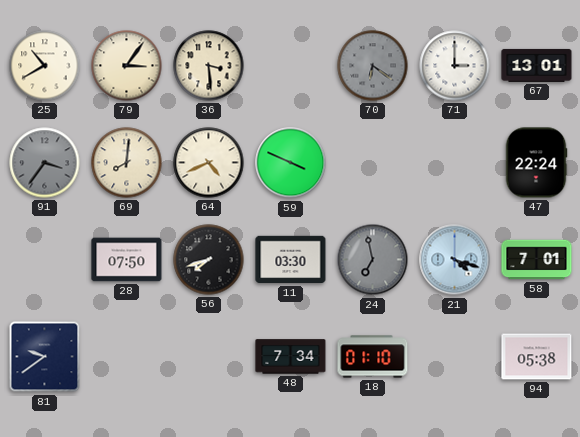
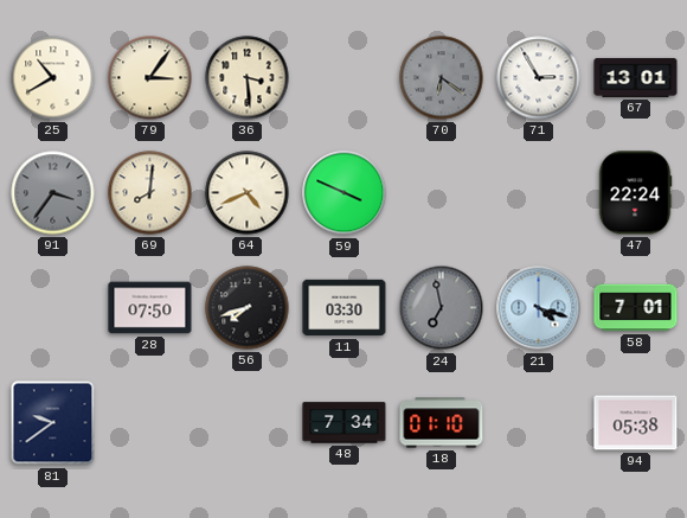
71: 3:00 -> 2:55 (539, 78)
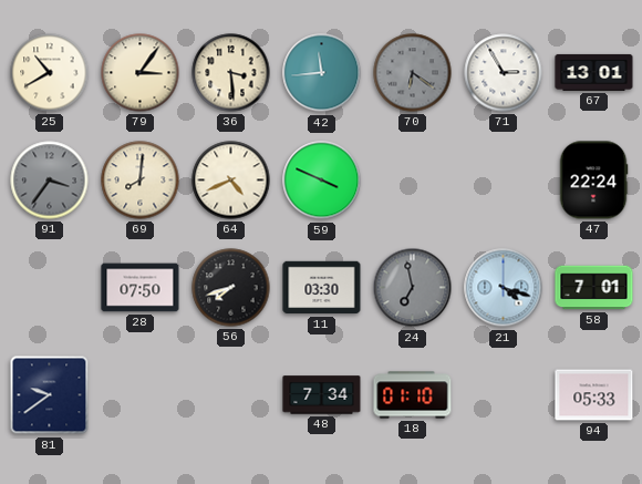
42: none -> 11:44 (322, 73)
94: 05:38 -> 05:33 (594, 395)
